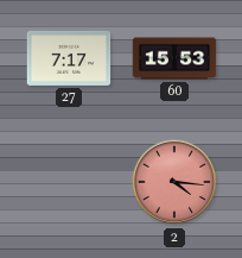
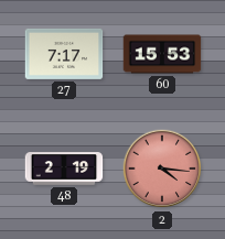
48: none -> 2:19 (64, 169)
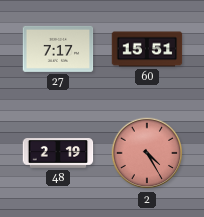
60: 15:53 -> 15:51 (147, 49)
2: 4:16 -> 4:25 (147, 153)
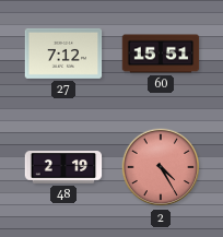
27: 7:17 -> 7:12 (63, 54)
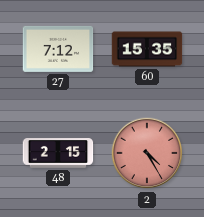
60: 15:51 -> 15:35 (147, 49)
48: 2:19 -> 2:15 (58, 153)
